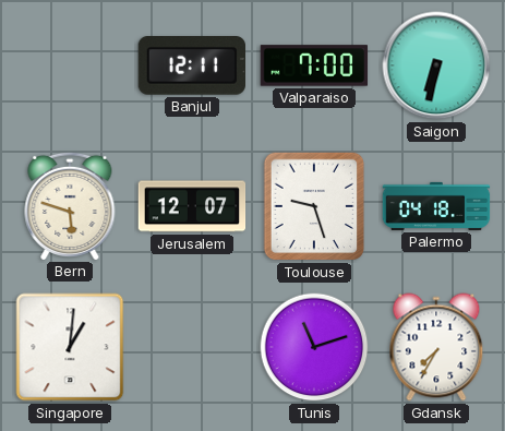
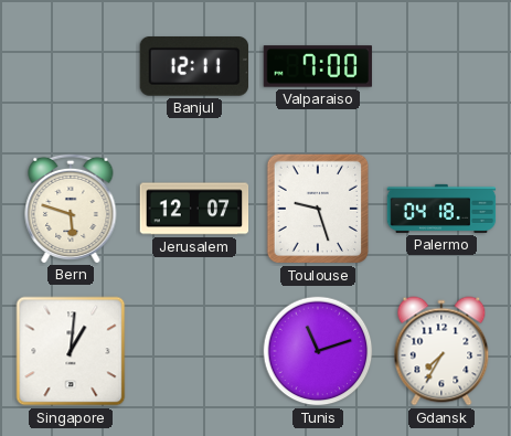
Saigon: 6:32 -> none (436, 65)
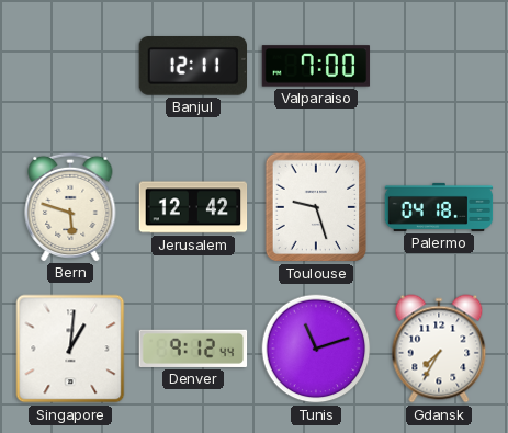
Jerusalem: 12:07 -> 12:42 (193, 207)
Denver: none -> 9:12 (193, 349)
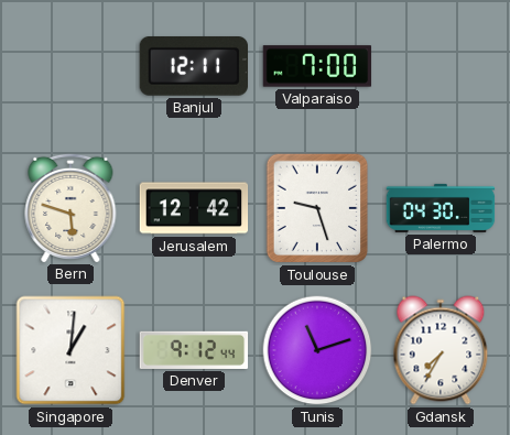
Palermo: 04:18 -> 04:30 (441, 208)
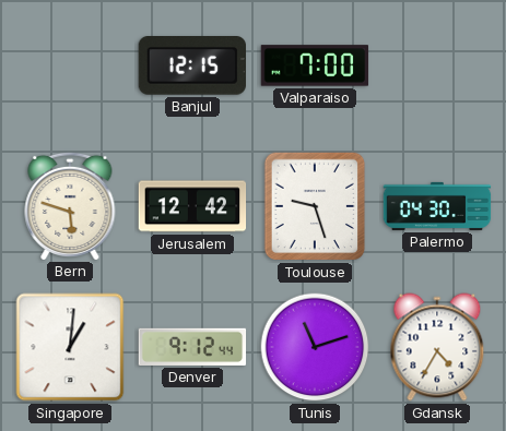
Banjul: 12:11 -> 12:15 (191, 67)
Gdansk: 7:35 -> 4:35 (437, 347)
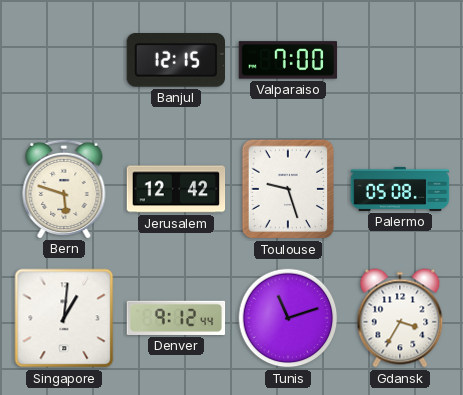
Palermo: 04:30 -> 05:08 (400, 189)
Gdansk: 4:35 -> 3:35 (400, 318)
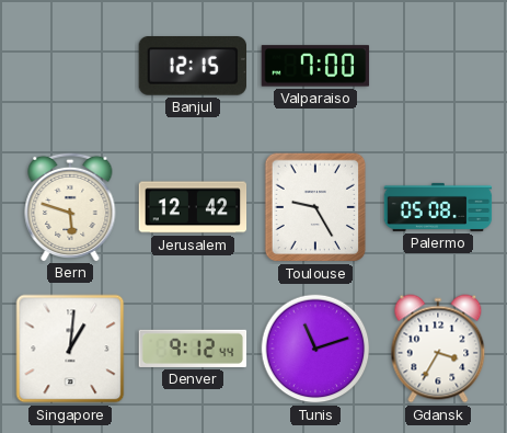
Toulouse: 9:27 -> 9:25 (315, 207)
